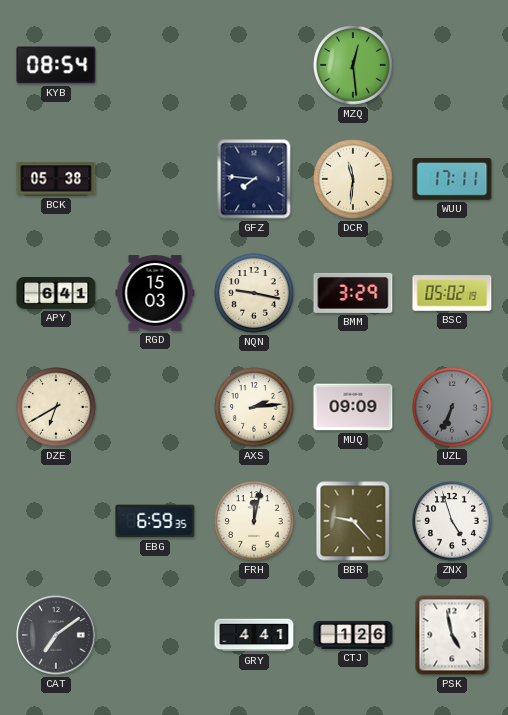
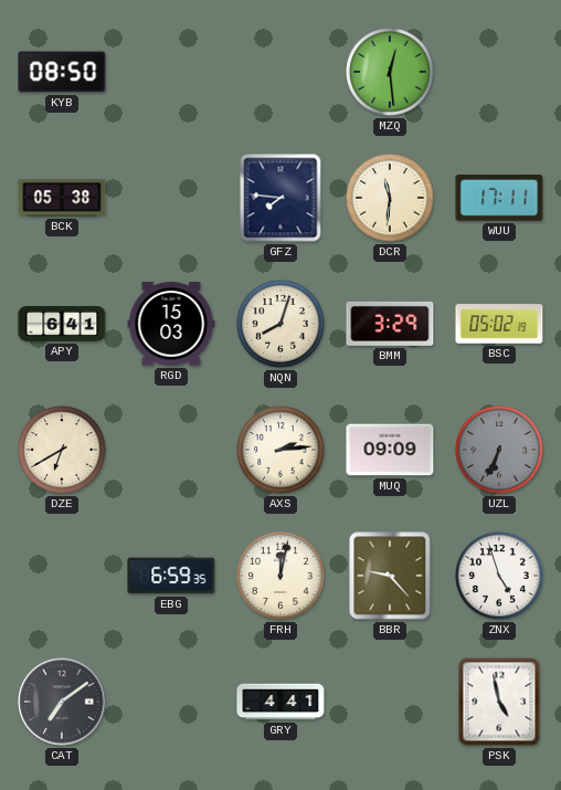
KYB: 08:54 -> 08:50 (62, 72)
NQN: 9:17 -> 8:03 (280, 324)
CTJ: 1:26 -> none (353, 635)
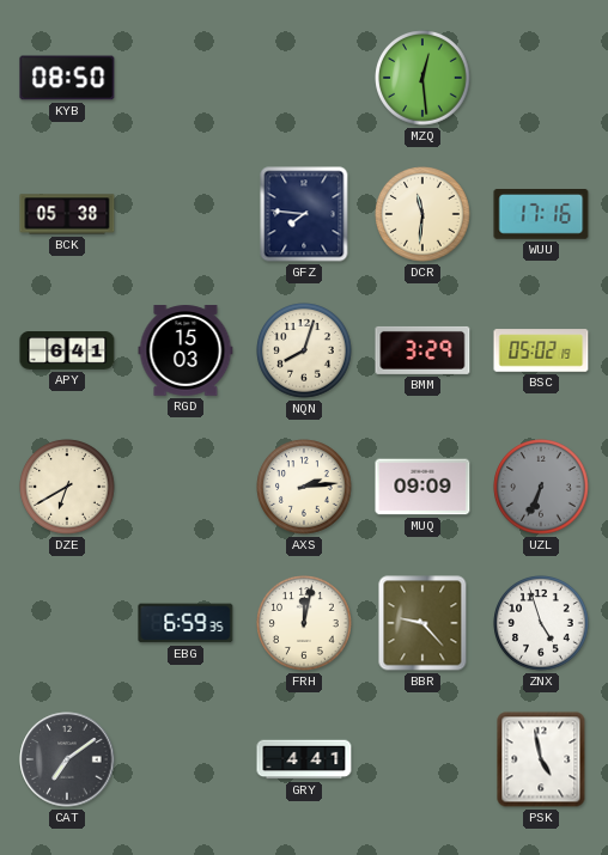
WUU: 17:11 -> 17:16 (541, 215)
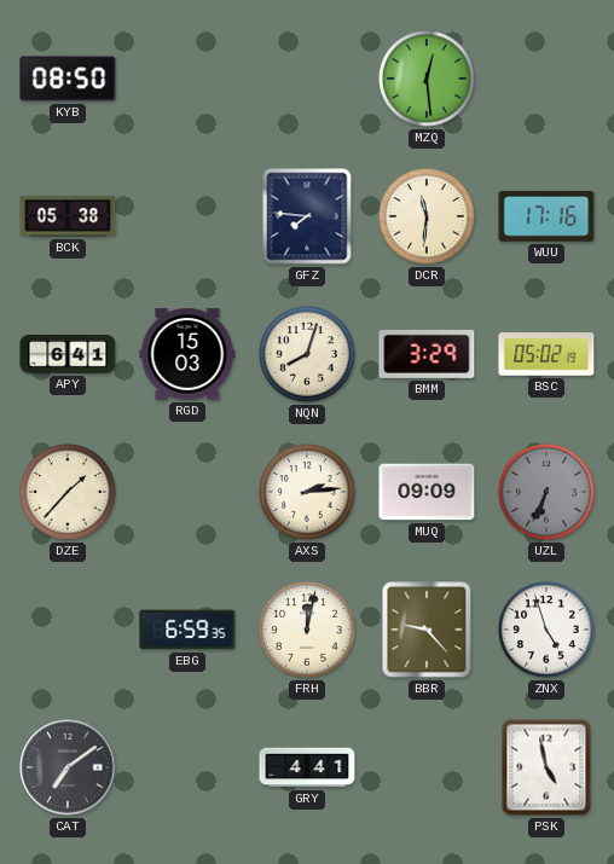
DZE: 6:40 -> 1:37 (68, 492)
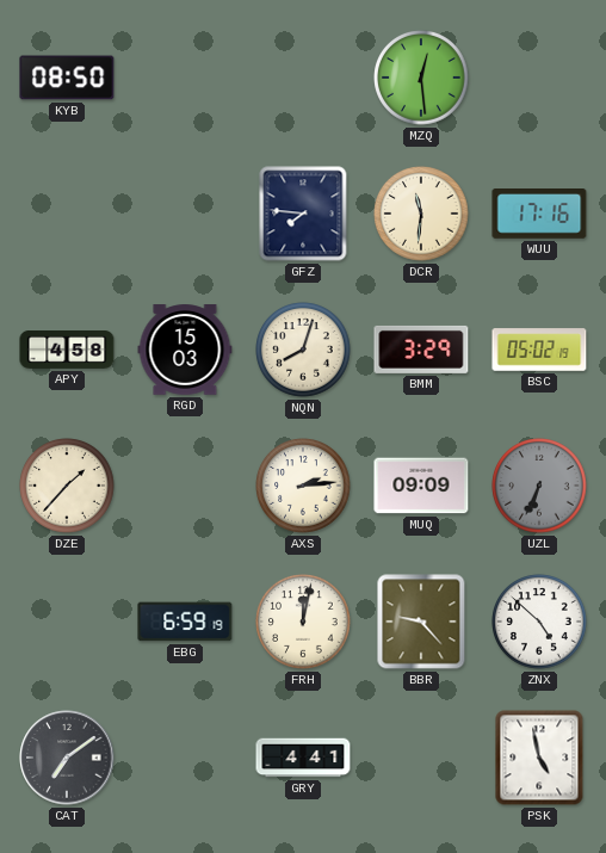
BCK: 05:38 -> none (68, 216)
APY: 6:41 -> 4:58 (67, 351)
EBG: 6:59:35 -> 6:59:19 (185, 622)
ZNX: 4:57 -> 4:52 (539, 622)
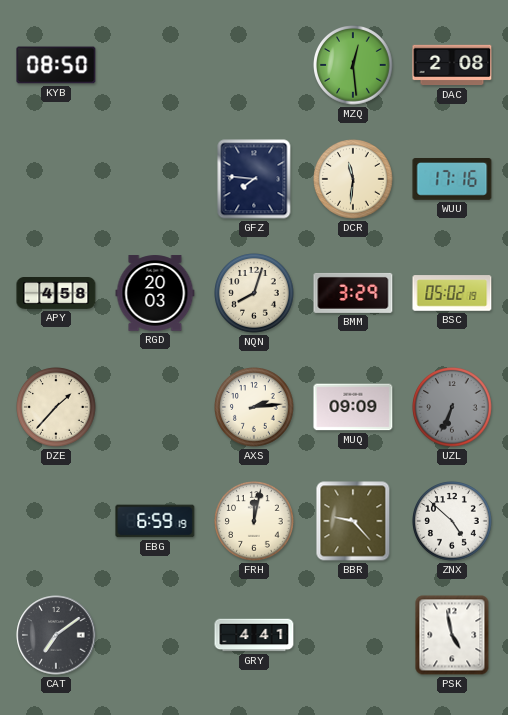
DAC: none -> 2:08 (452, 65)
RGD: 15:03 -> 20:03 (155, 293)
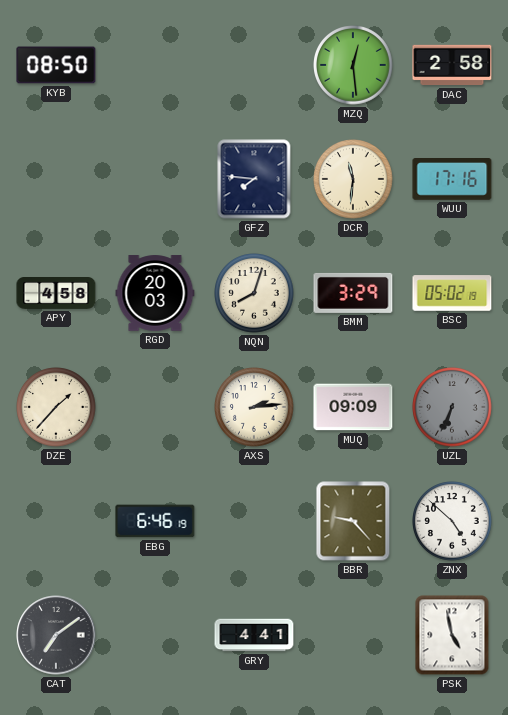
DAC: 2:08 -> 2:58 (452, 65)
EBG: 6:59 -> 6:46 (155, 521)
FRH: 12:02 -> none (254, 521)
